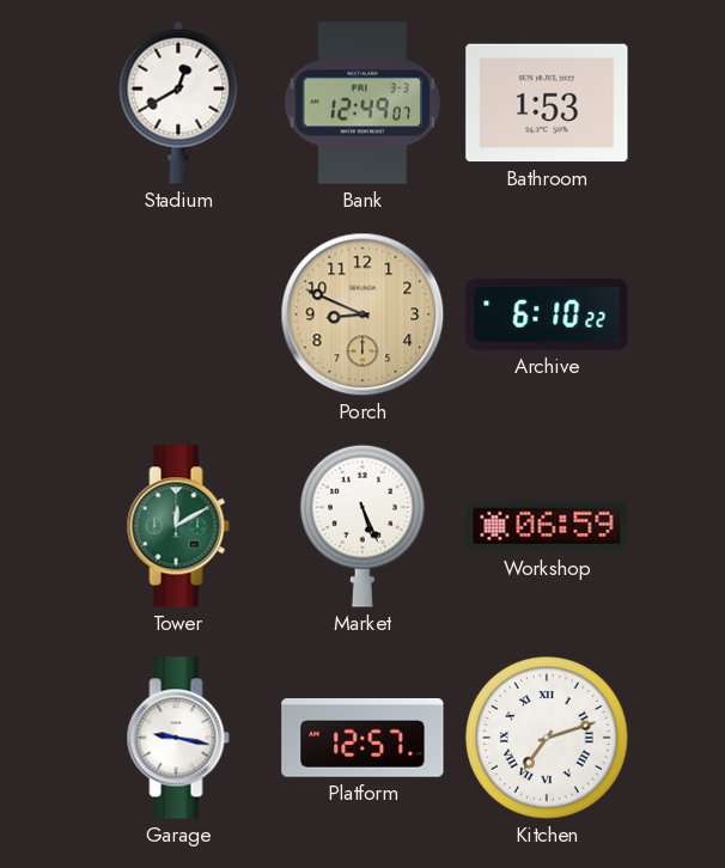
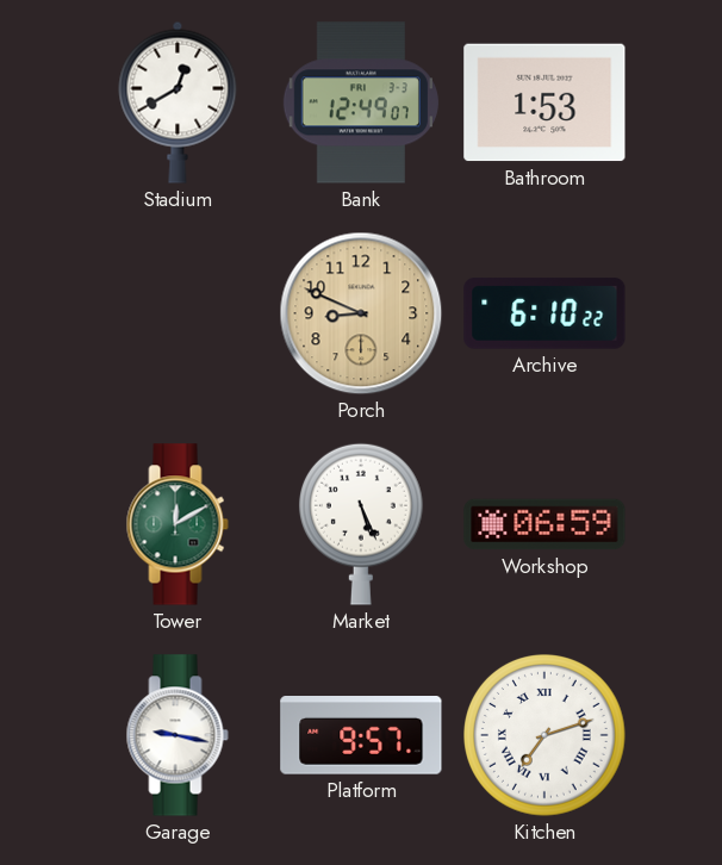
Platform: 12:57 -> 9:57 (361, 735)
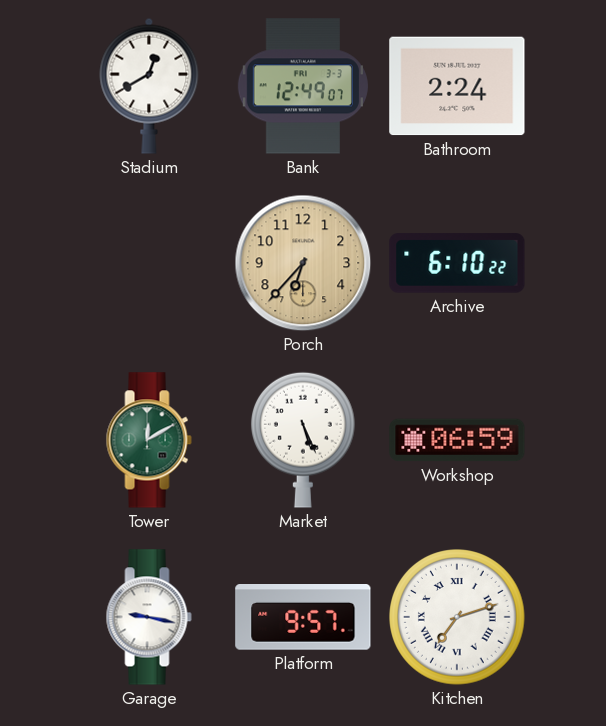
Bathroom: 1:53 -> 2:24 (457, 86)
Porch: 8:49 -> 6:37 (303, 263)
